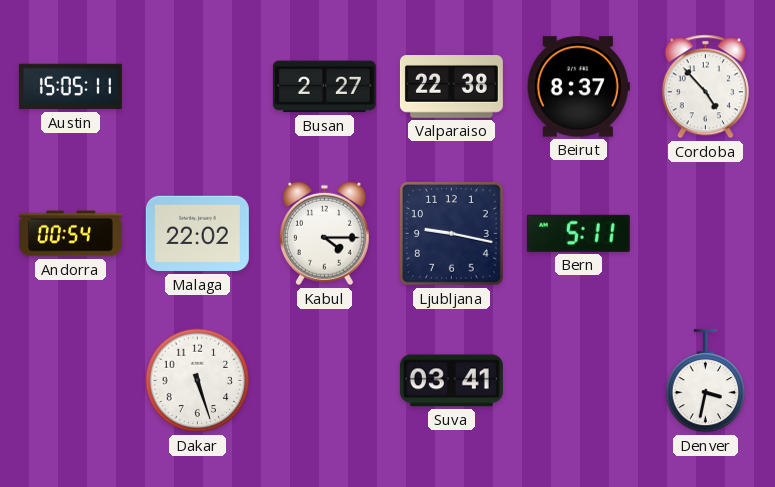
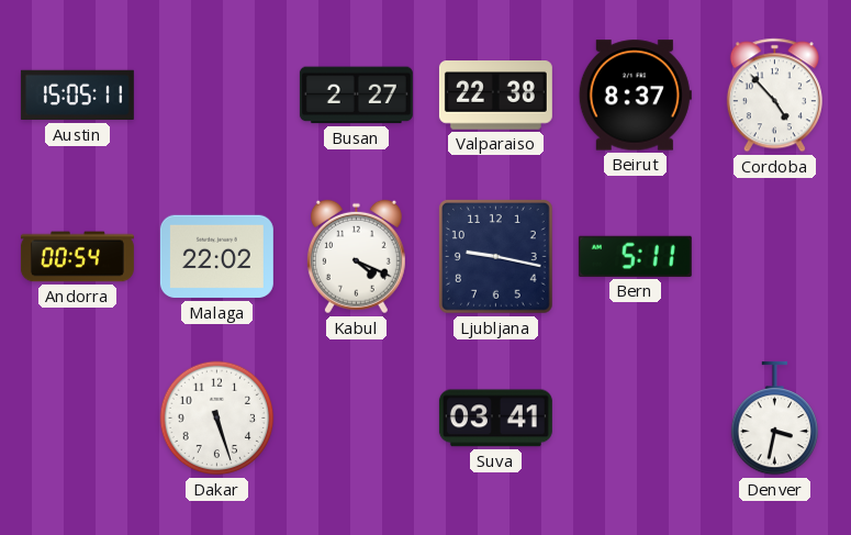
Kabul: 4:15 -> 4:19 (356, 257)
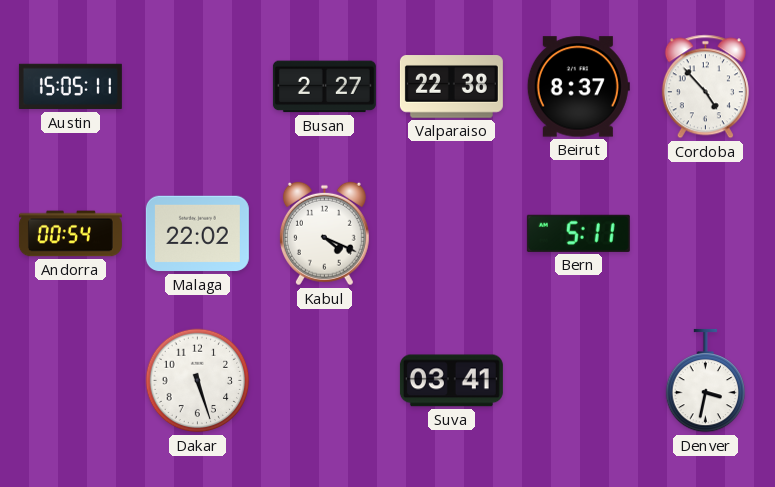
Ljubljana: 9:17 -> none (496, 257)
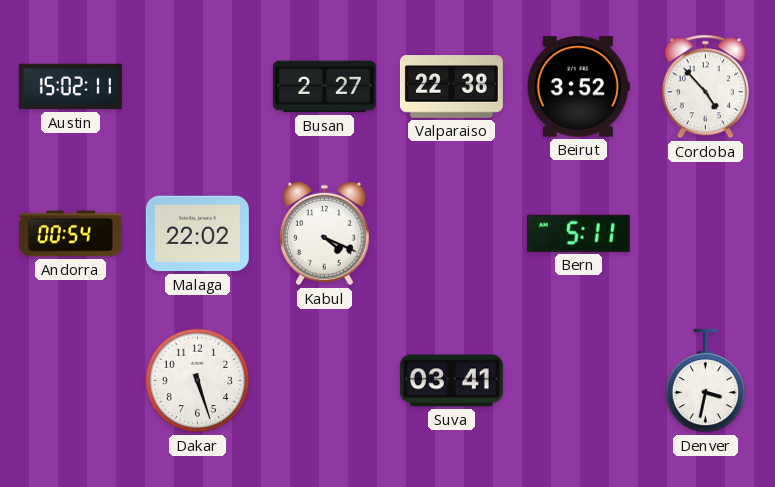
Austin: 15:05 -> 15:02 (70, 87)
Beirut: 8:37 -> 3:52 (578, 87)
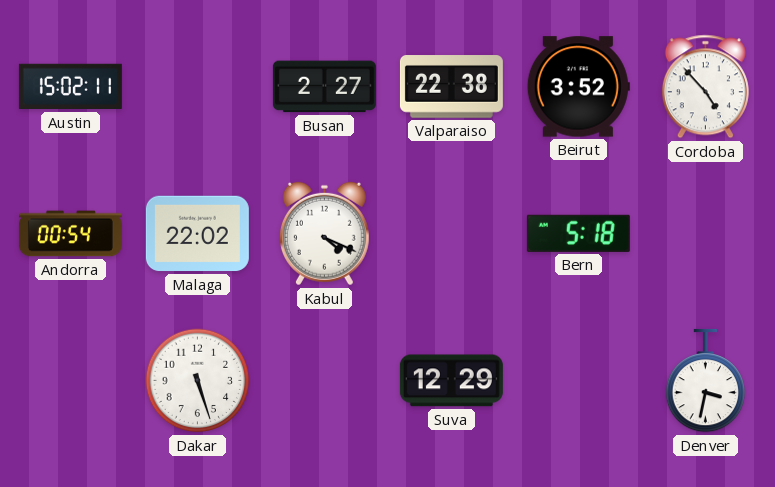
Bern: 5:11 -> 5:18 (578, 233)
Suva: 03:41 -> 12:29 (451, 381)
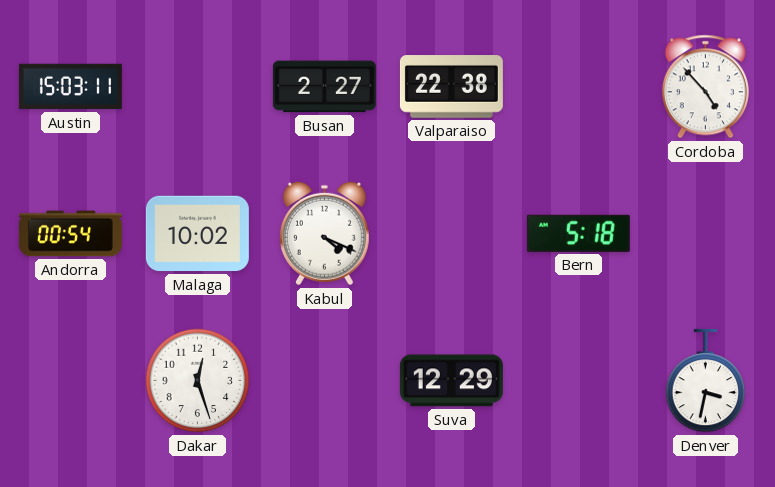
Austin: 15:02 -> 15:03 (70, 87)
Beirut: 3:52 -> none (578, 87)
Malaga: 22:02 -> 10:02 (197, 234)
Dakar: 5:27 -> 12:27 (198, 381)
